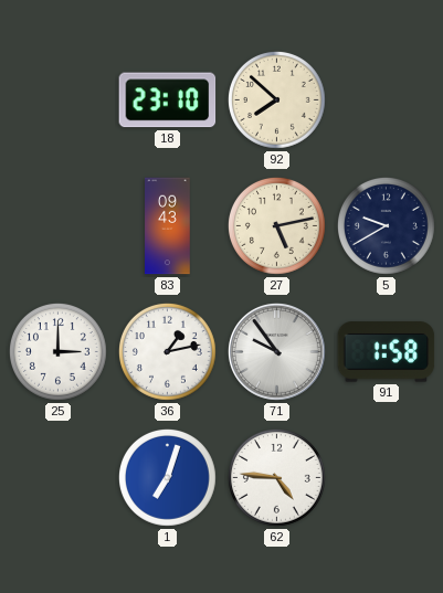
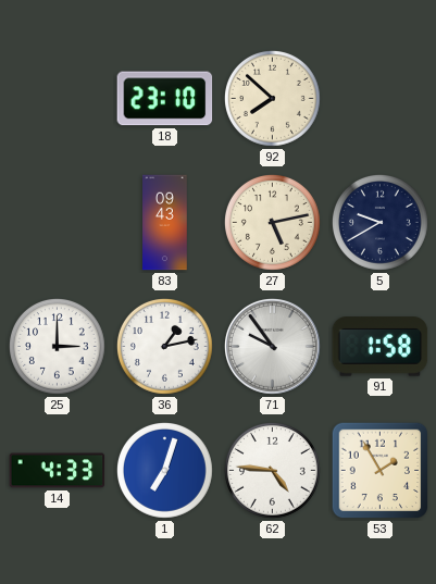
14: none -> 4:33 (58, 471)
53: none -> 1:55 (381, 471)
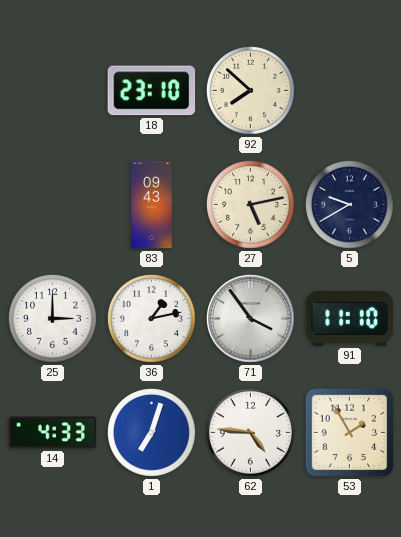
71: 9:54 -> 3:54 (251, 319)
91: 1:58 -> 11:10 (350, 319)
